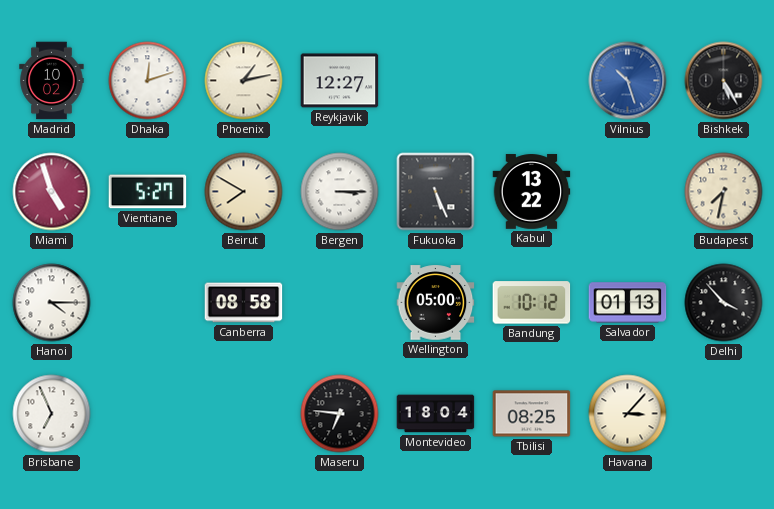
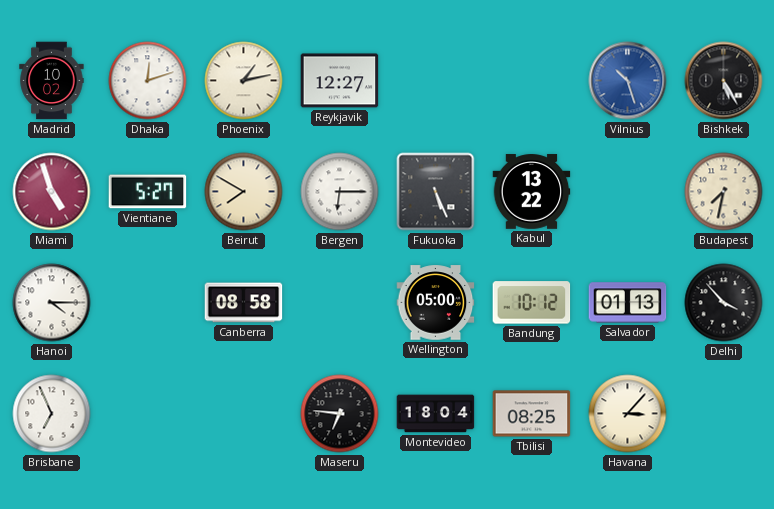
Bergen: 3:15 -> 6:15 (340, 192)
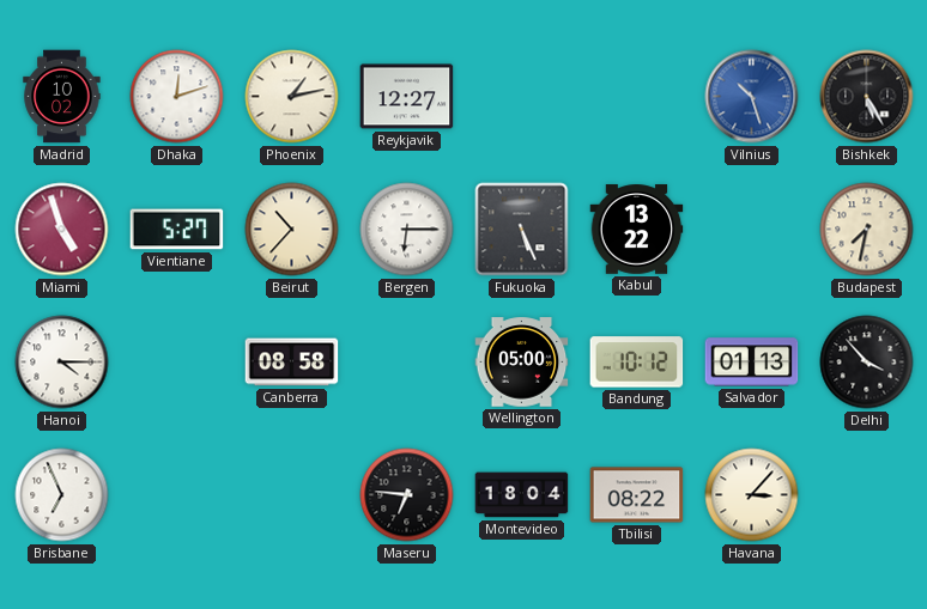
Beirut: 7:50 -> 10:37 (292, 230)
Tbilisi: 08:25 -> 08:22 (637, 495)
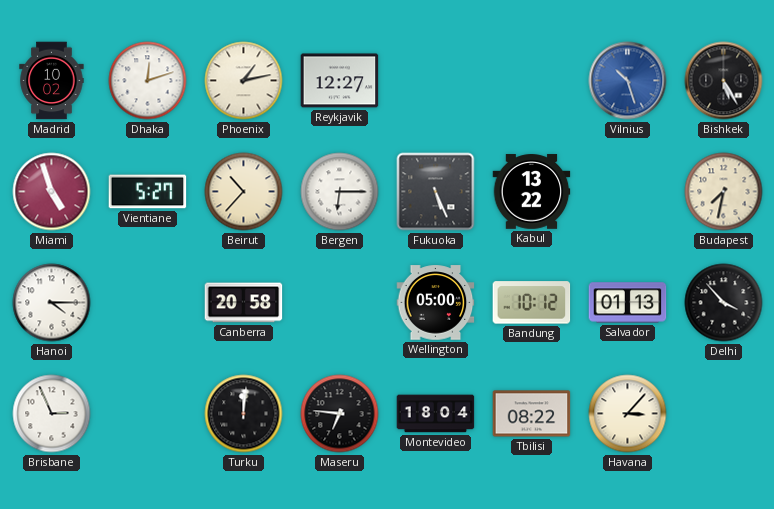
Canberra: 08:58 -> 20:58 (244, 303)
Brisbane: 6:56 -> 2:56 (52, 414)
Turku: none -> 12:01 (244, 414)
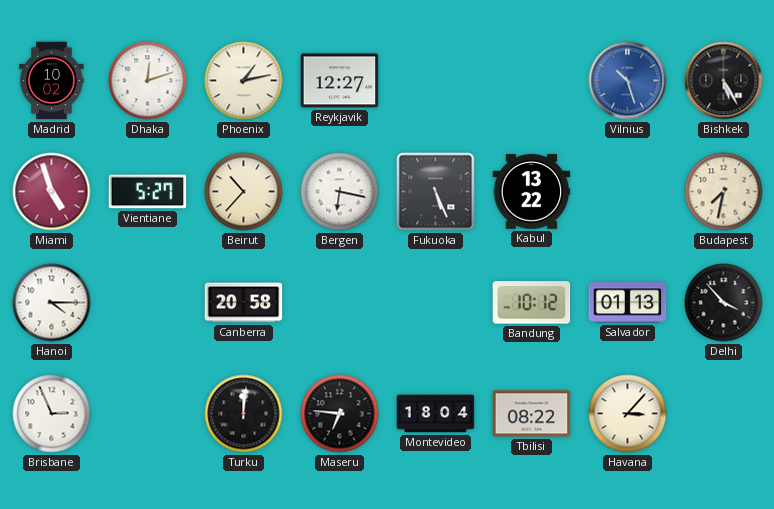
Bergen: 6:15 -> 6:17 (340, 192)
Wellington: 05:00 -> none (436, 303)
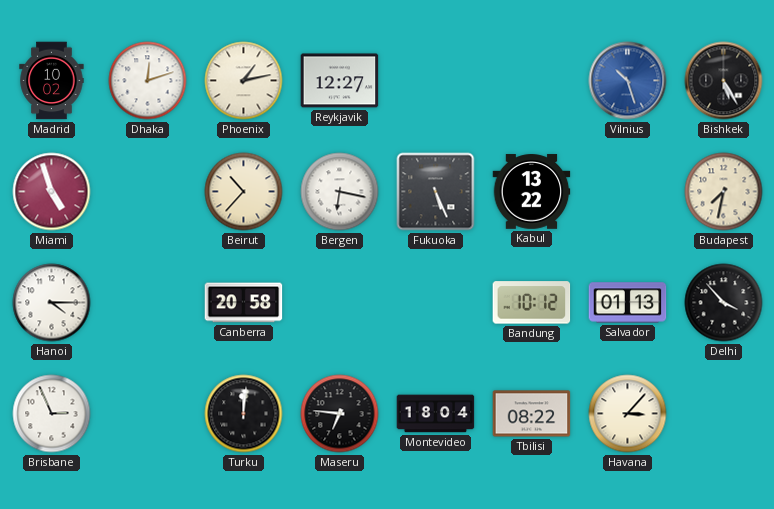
Vientiane: 5:27 -> none (148, 192)
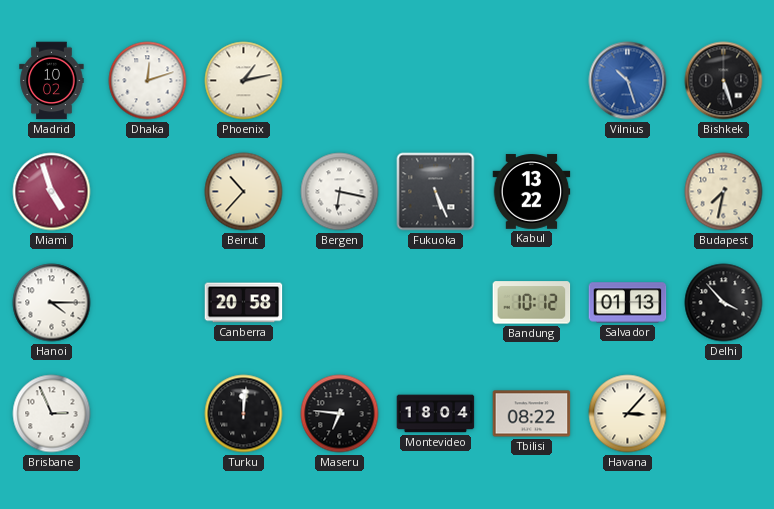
Reykjavik: 12:27 -> none (340, 81)
Bishkek: 5:25 -> 5:27 (724, 81)
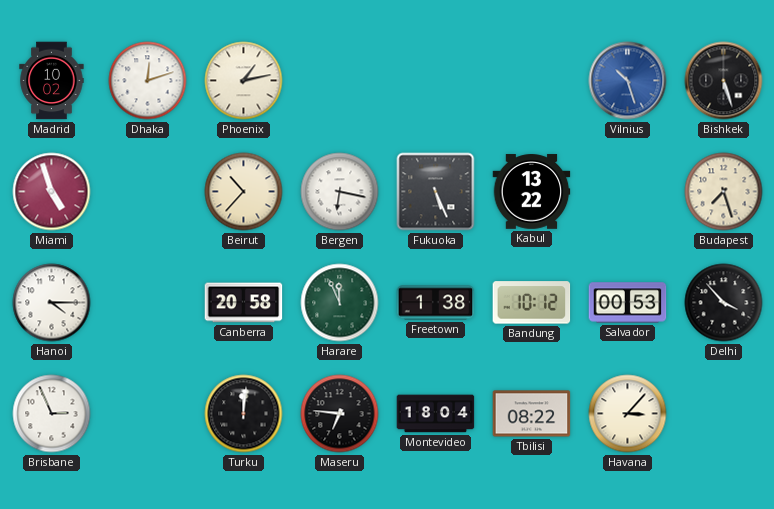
Budapest: 7:32 -> 7:27 (724, 192)
Harare: none -> 11:56 (340, 303)
Freetown: none -> 1:38 (436, 303)
Salvador: 01:13 -> 00:53 (628, 303)
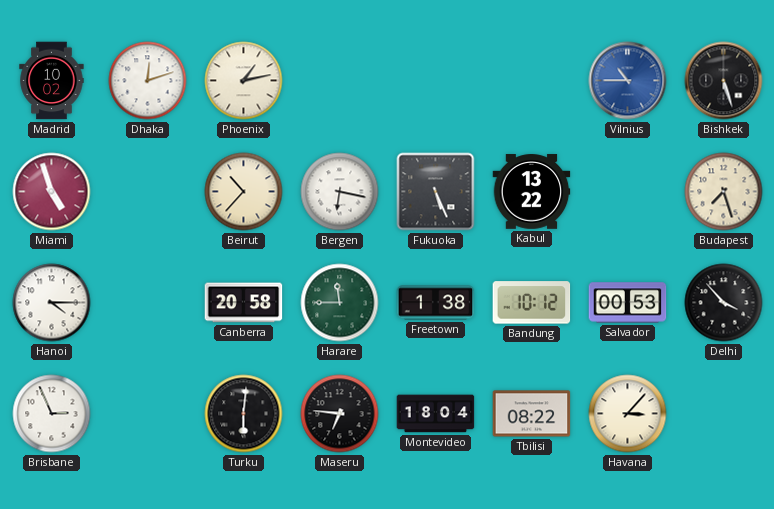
Vilnius: 10:27 -> 10:45 (628, 81)
Harare: 11:56 -> 11:45 (340, 303)
Turku: 12:01 -> 6:01 (244, 414)
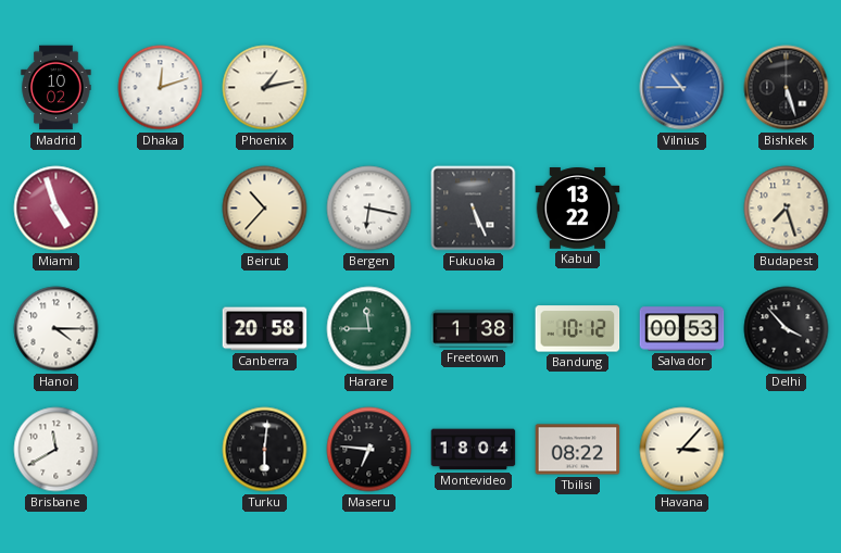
Brisbane: 2:56 -> 11:40 (57, 450)
